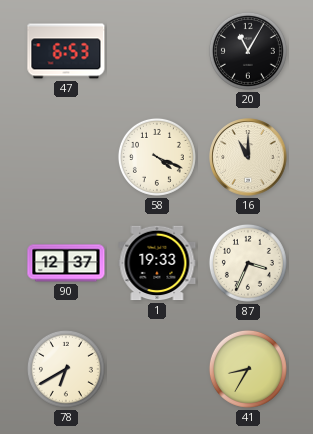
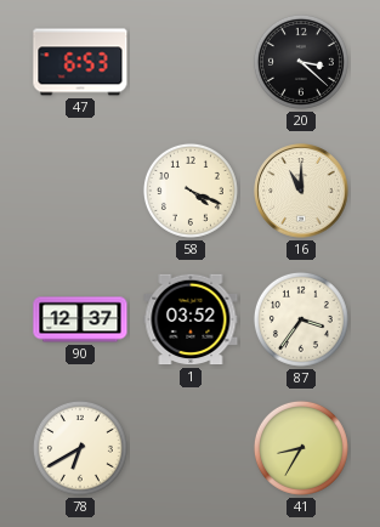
20: 11:05 -> 3:22 (301, 62)
1: 19:33 -> 03:52 (191, 319)
87: 3:34 -> 3:36 (301, 319)
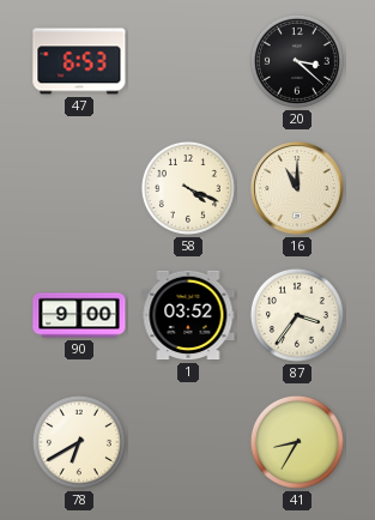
90: 12:37 -> 9:00 (79, 315)
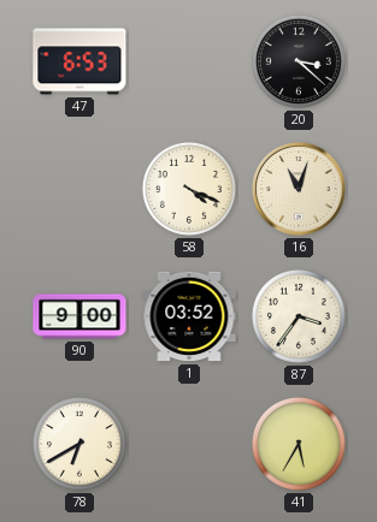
16: 11:00 -> 11:03 (299, 189)
41: 8:35 -> 5:35 (299, 444)
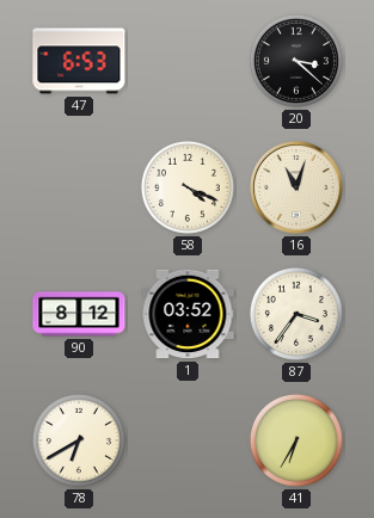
90: 9:00 -> 8:12 (79, 314)
41: 5:35 -> 6:35 (296, 440)
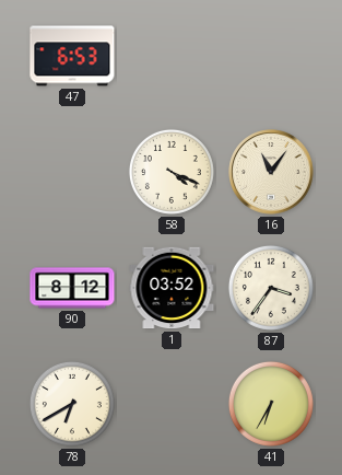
20: 3:22 -> none (296, 61)
16: 11:03 -> 11:06 (271, 172)
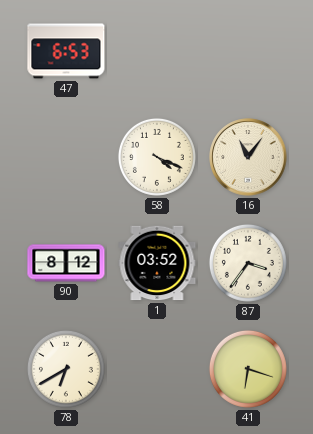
41: 6:35 -> 6:18 (248, 369)
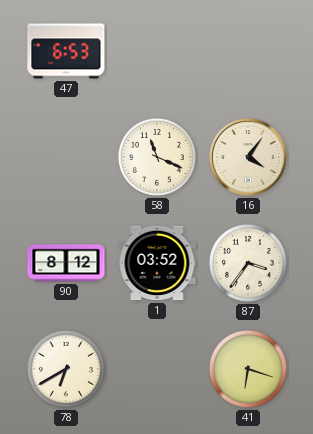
58: 4:19 -> 11:19 (157, 157)
16: 11:06 -> 4:06 (248, 157)
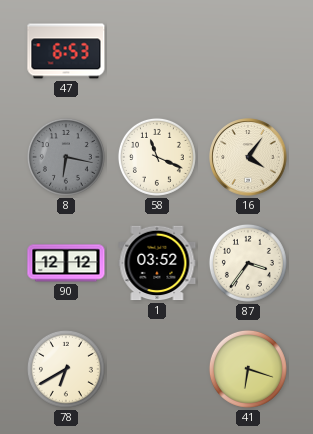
8: none -> 6:17 (66, 157)
90: 8:12 -> 12:12 (66, 263)
